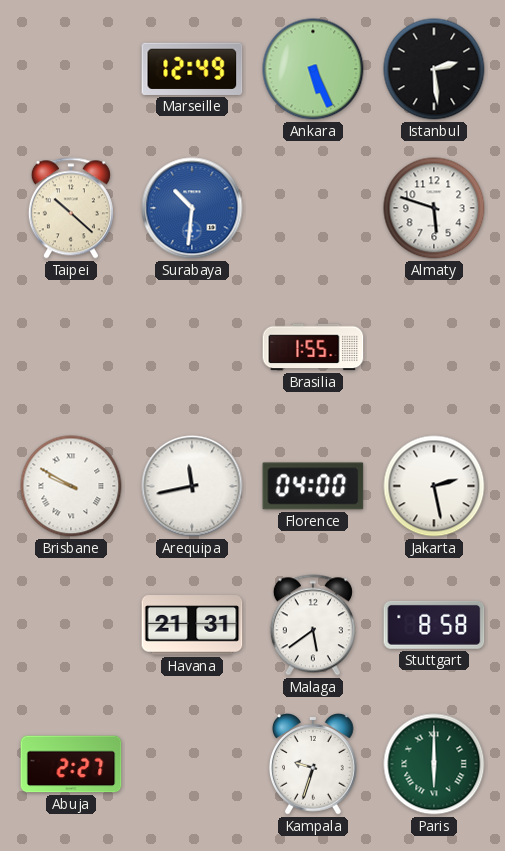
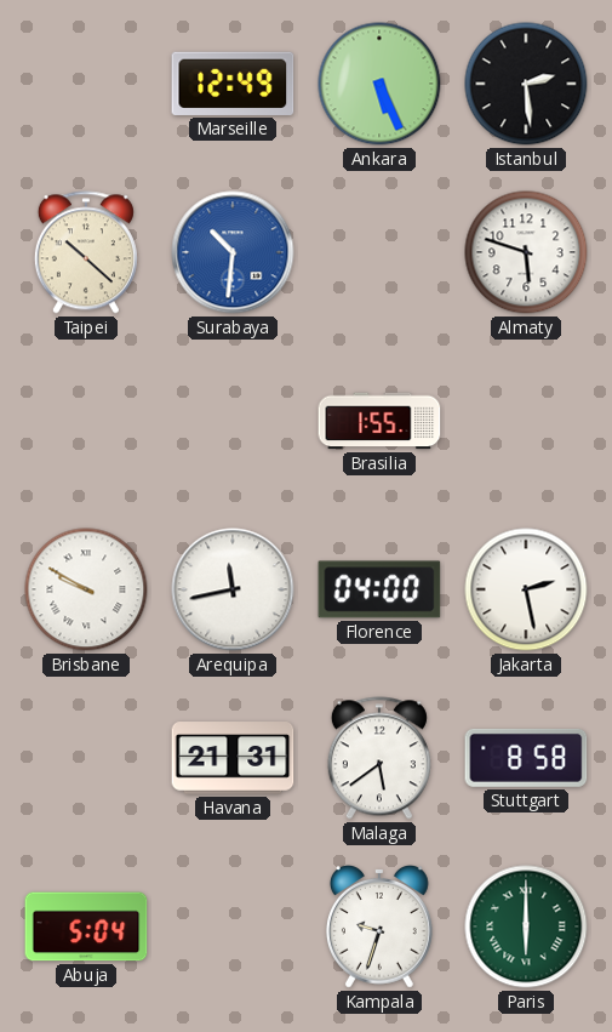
Abuja: 2:27 -> 5:04 (86, 926)
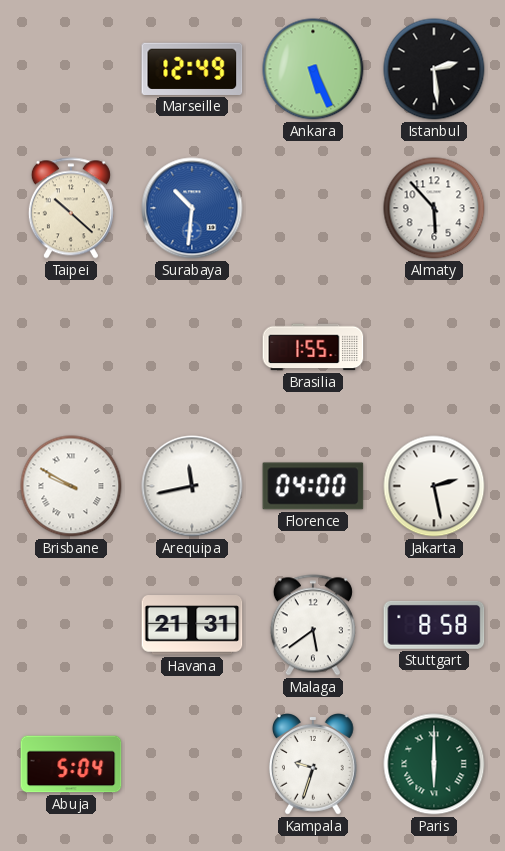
Almaty: 5:48 -> 5:53 (434, 208)
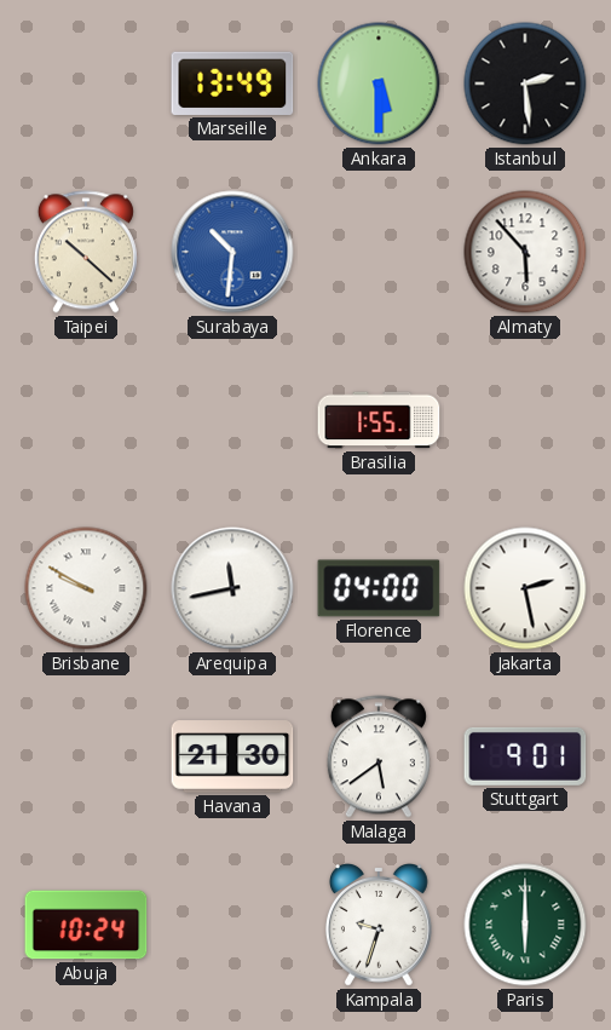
Marseille: 12:49 -> 13:49 (232, 84)
Ankara: 5:26 -> 5:30 (379, 84)
Havana: 21:31 -> 21:30 (232, 756)
Stuttgart: 8:58 -> 9:01 (525, 756)
Abuja: 5:04 -> 10:24 (86, 925)
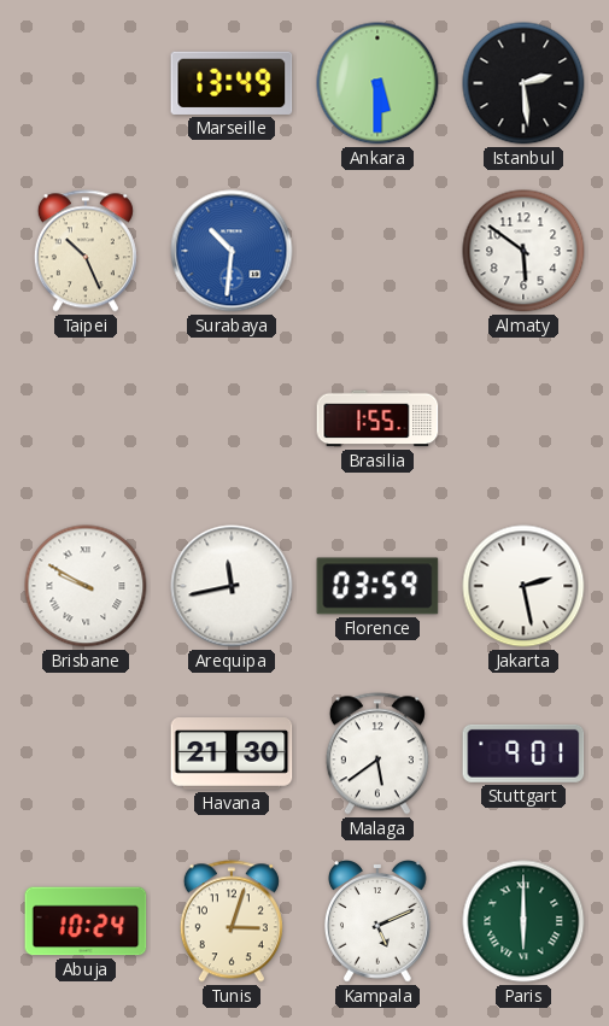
Taipei: 10:22 -> 10:26 (86, 251)
Almaty: 5:53 -> 5:51 (523, 251)
Florence: 04:00 -> 03:59 (377, 586)
Tunis: none -> 3:03 (232, 921)
Kampala: 9:33 -> 5:11 (377, 922)
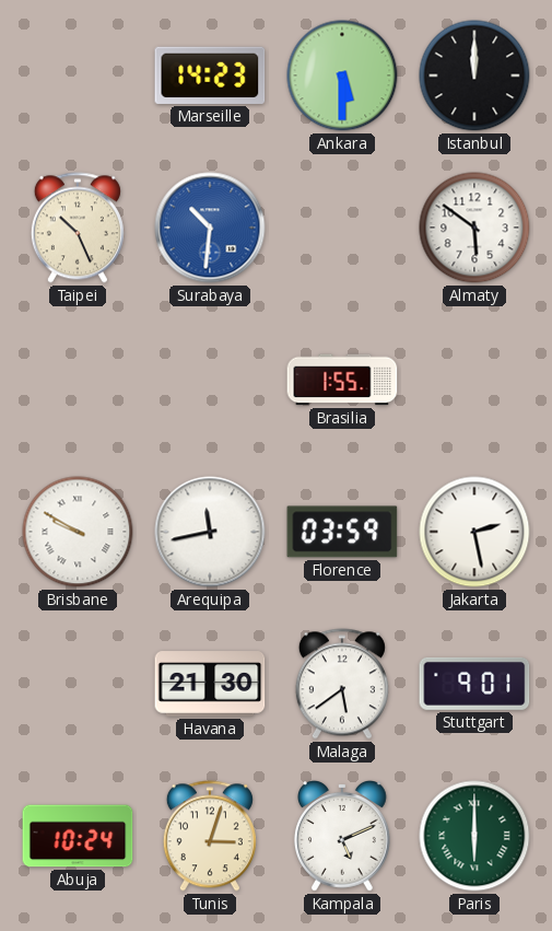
Marseille: 13:49 -> 14:23 (210, 75)
Istanbul: 2:29 -> 12:00 (474, 75)
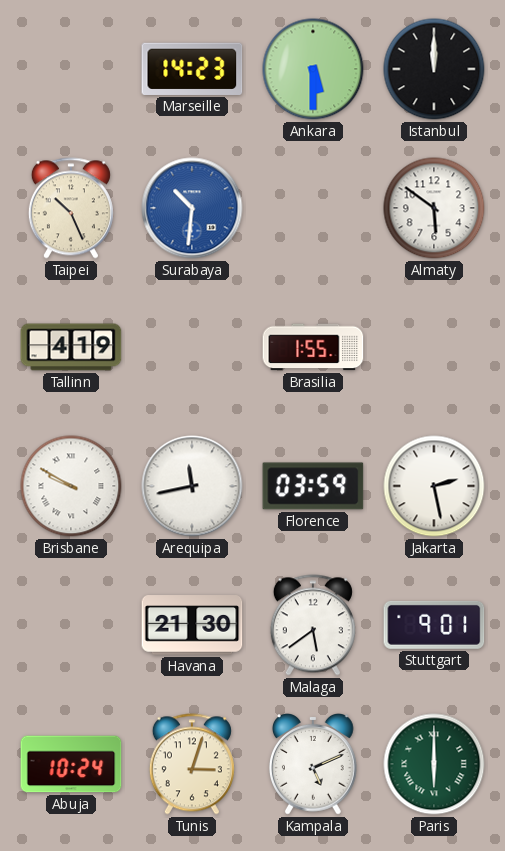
Tallinn: none -> 4:19 (71, 347)
